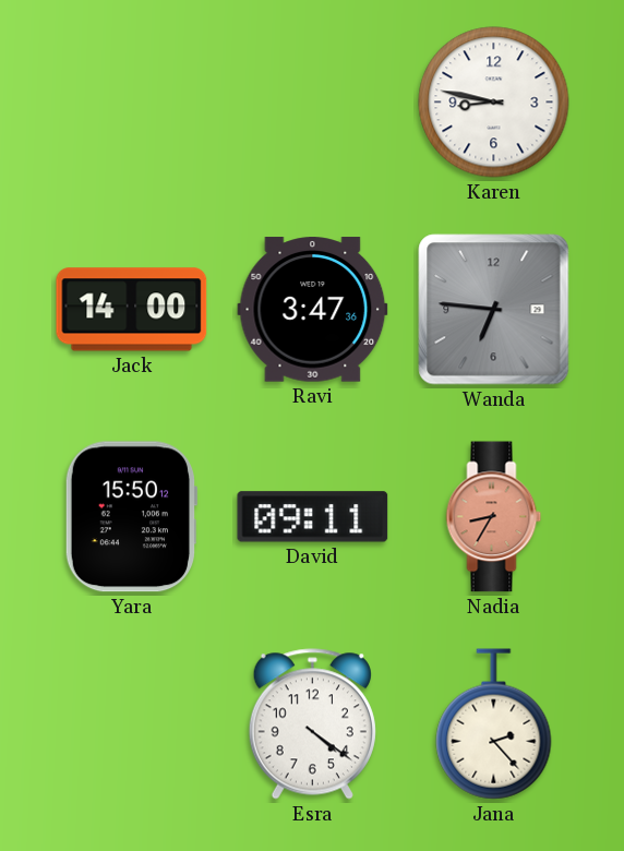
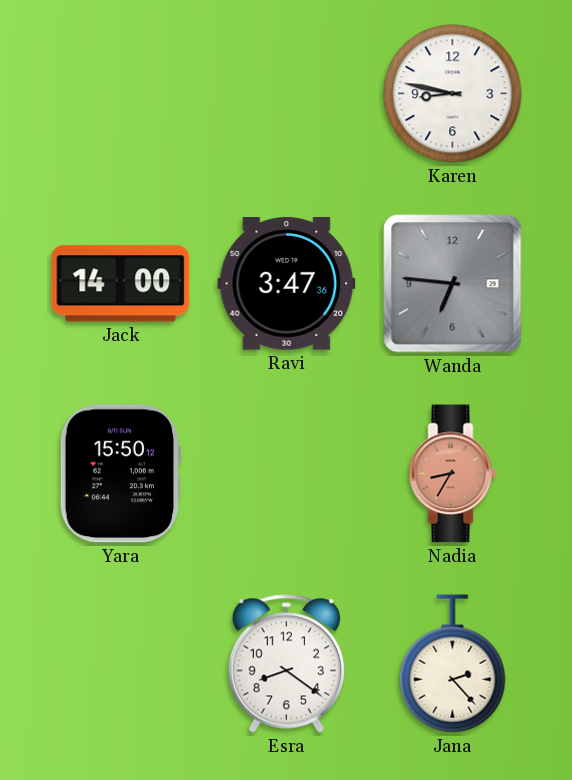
David: 09:11 -> none (313, 517)
Esra: 4:21 -> 8:21 (286, 664)
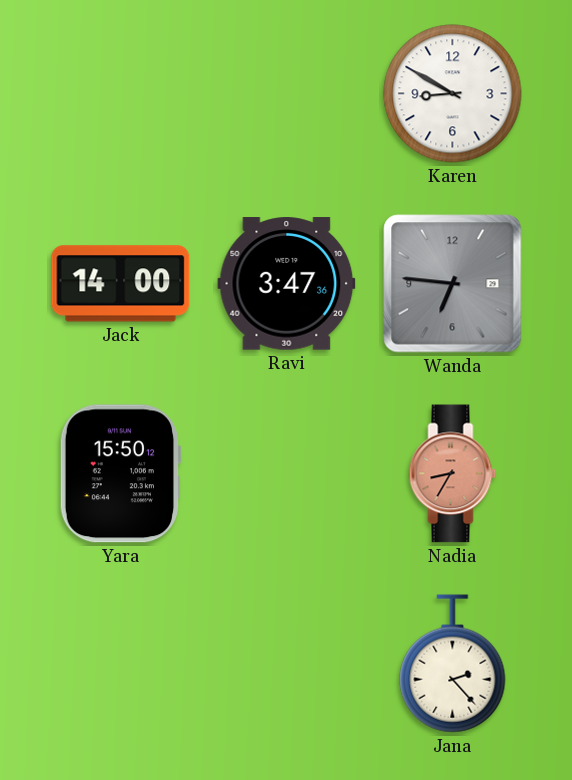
Karen: 8:47 -> 8:50 (453, 94)
Esra: 8:21 -> none (286, 664)
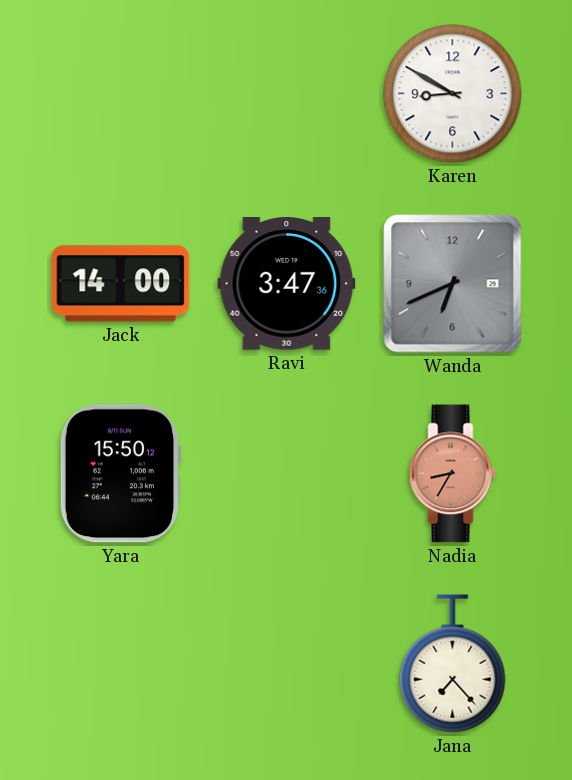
Wanda: 6:46 -> 6:41 (453, 284)
Jana: 2:23 -> 7:23 (453, 664)
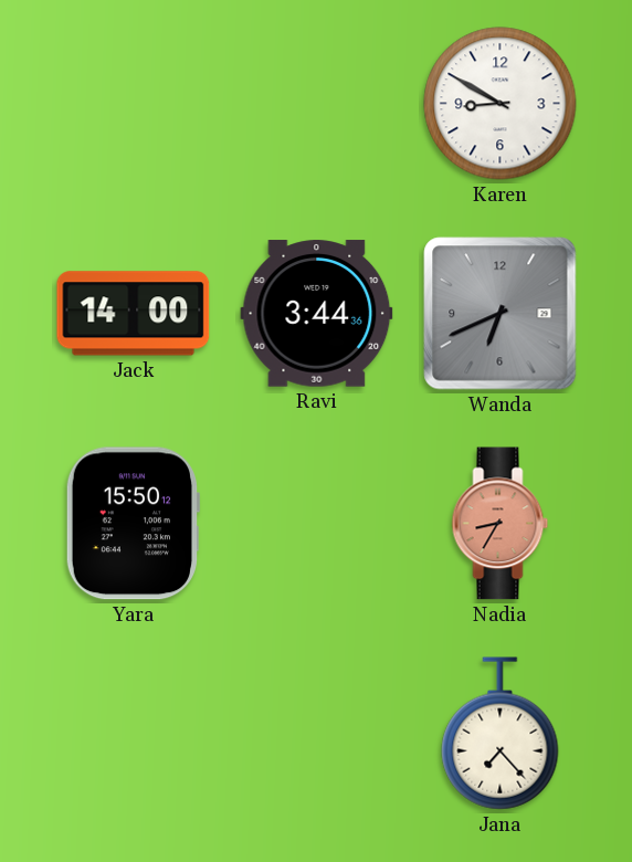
Ravi: 3:47 -> 3:44 (317, 314)
